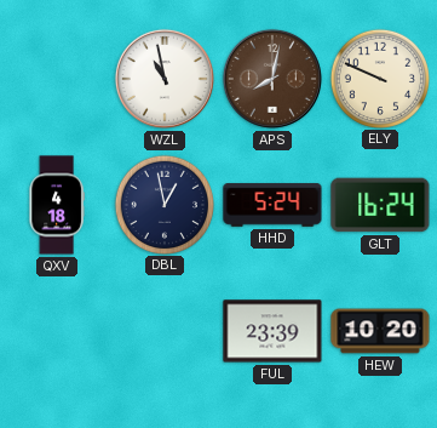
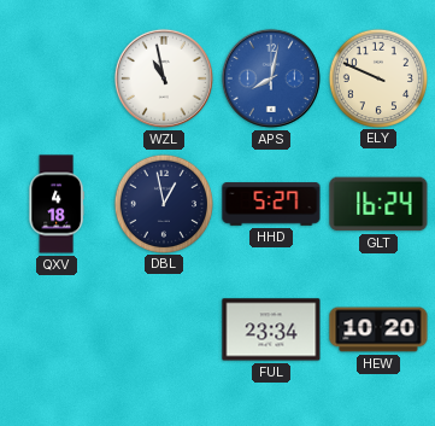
APS dial: brown -> blue (271, 78)
HHD: 5:24 -> 5:27 (271, 204)
FUL: 23:39 -> 23:34 (271, 329)
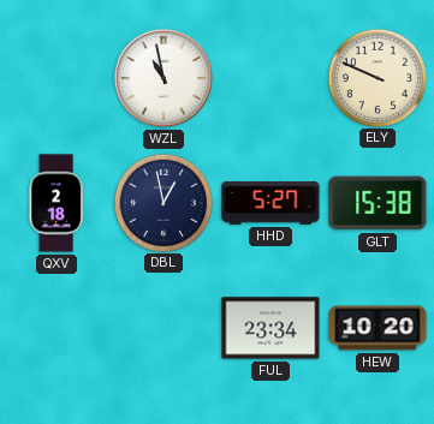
APS: 8:02 -> none (271, 78)
QXV: 4:18 -> 2:18 (57, 203)
GLT: 16:24 -> 15:38 (377, 203)
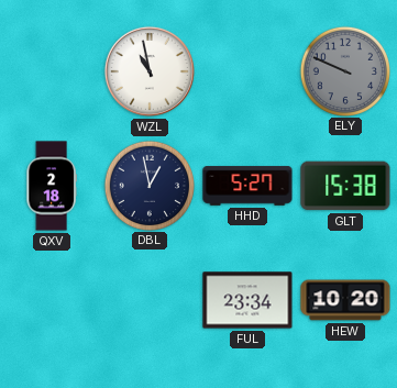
ELY dial: cream -> grey (344, 70)
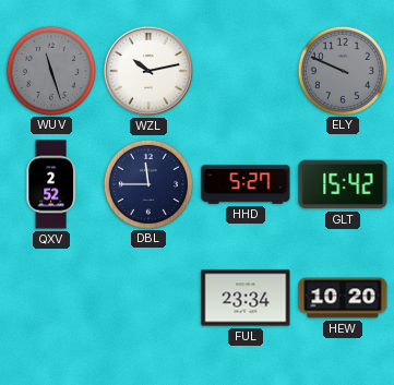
WUV: none -> 11:27 (50, 70)
WZL: 10:58 -> 10:13 (148, 71)
QXV: 2:18 -> 2:52 (51, 184)
DBL: 12:58 -> 11:45 (147, 183)
GLT: 15:38 -> 15:42 (343, 184)
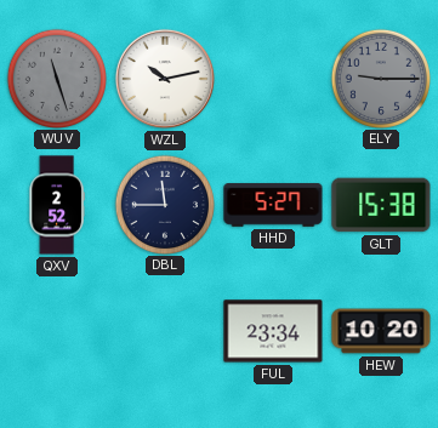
ELY: 9:49 -> 9:15 (380, 78)
GLT: 15:42 -> 15:38 (381, 205)
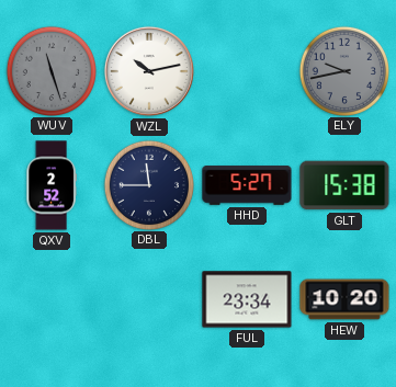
ELY: 9:15 -> 9:43 (343, 70)
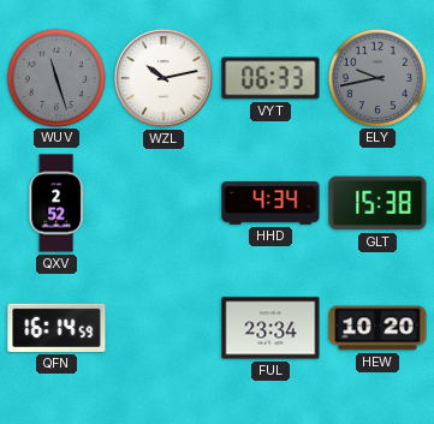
VYT: none -> 06:33 (270, 78)
DBL: 11:45 -> none (148, 184)
HHD: 5:27 -> 4:34 (270, 203)
QFN: none -> 16:14 (57, 328)
